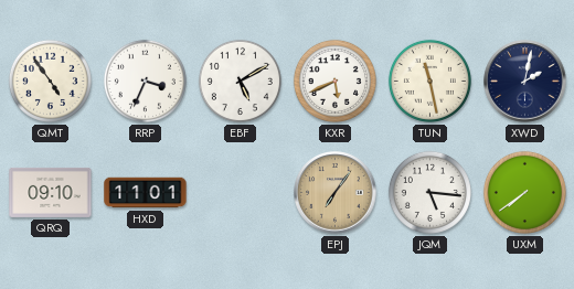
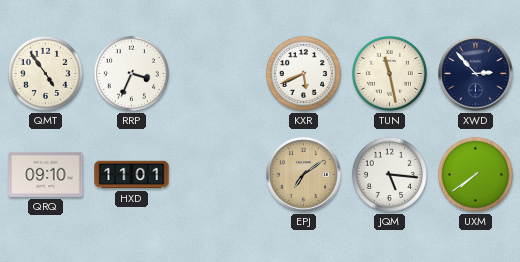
EBF: 5:10 -> none (240, 81)
XWD: 2:02 -> 2:53 (476, 74)
EPJ: 7:06 -> 7:09 (304, 175)
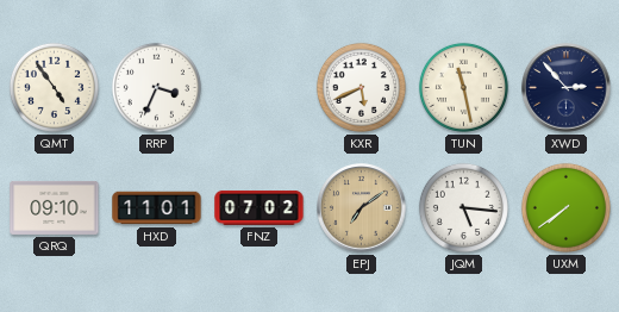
FNZ: none -> 07:02 (260, 208)
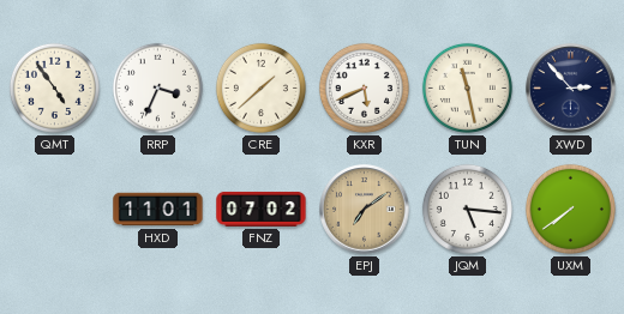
CRE: none -> 1:38 (260, 87)
QRQ: 09:10 -> none (55, 207)
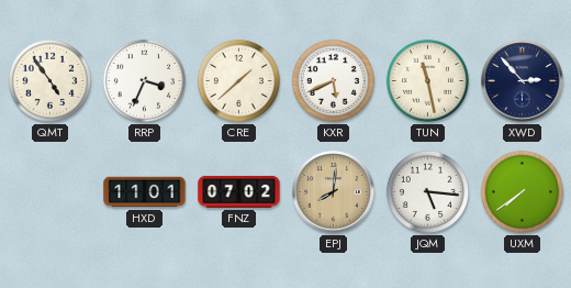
EPJ: 7:09 -> 8:01 (334, 192)
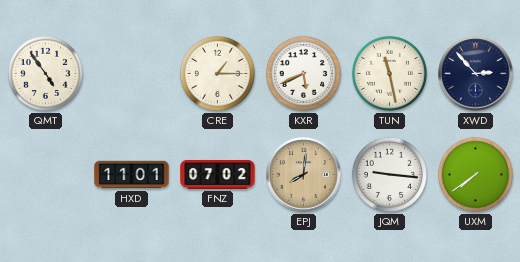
RRP: 3:34 -> none (144, 80)
CRE: 1:38 -> 1:15 (217, 73)
JQM: 5:16 -> 9:16 (389, 174)
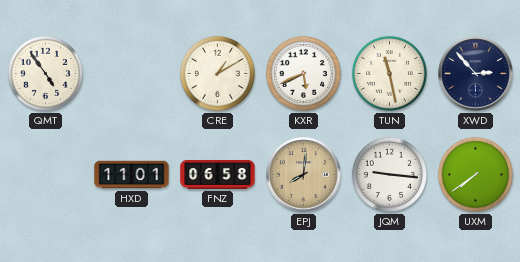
CRE: 1:15 -> 1:10 (217, 73)
FNZ: 07:02 -> 06:58 (218, 175)
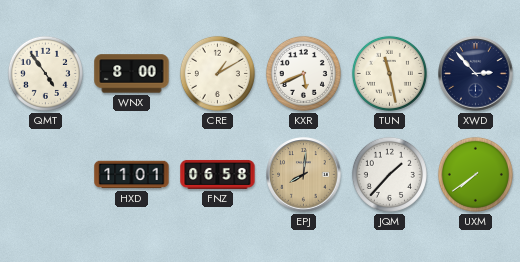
WNX: none -> 8:00 (132, 74)
JQM: 9:16 -> 1:37 (389, 174)
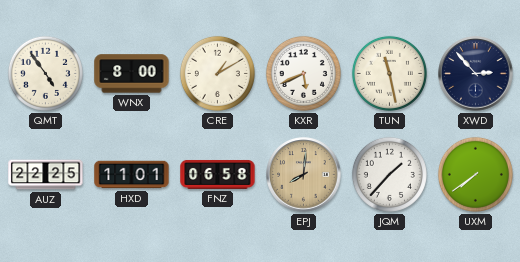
AUZ: none -> 22:25 (46, 175)
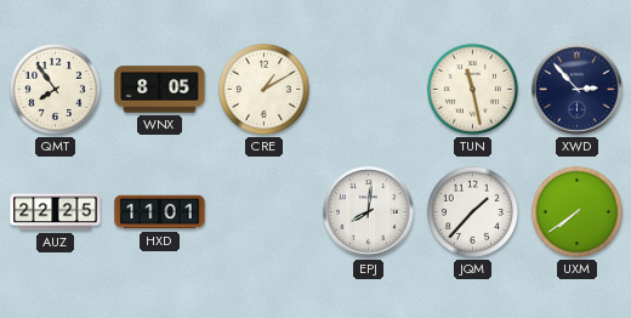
QMT: 4:54 -> 7:54 (55, 89)
WNX: 8:00 -> 8:05 (160, 90)
KXR: 5:41 -> none (303, 73)
FNZ: 06:58 -> none (218, 175)
EPJ dial: champagne -> white (369, 212)
